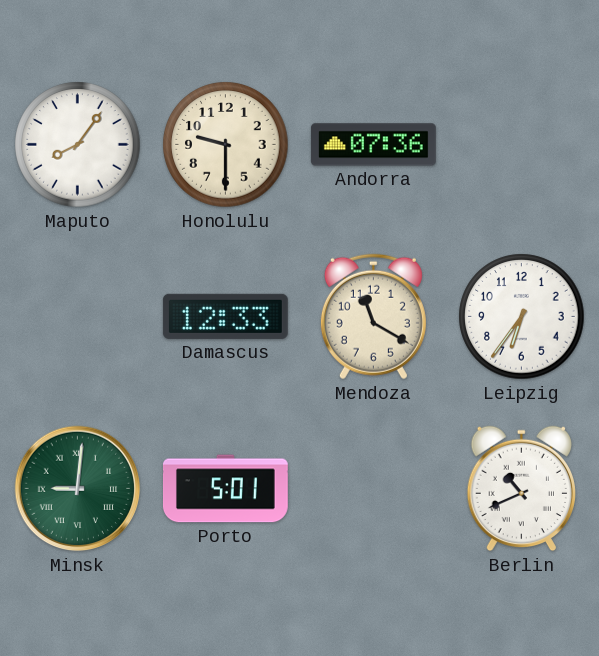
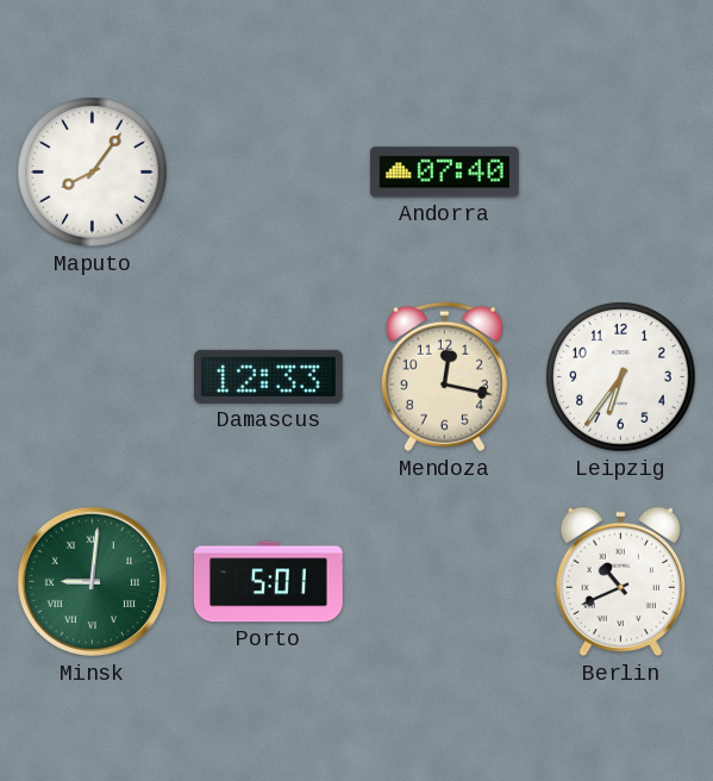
Honolulu: 9:30 -> none (226, 145)
Andorra: 07:36 -> 07:40 (444, 173)
Mendoza: 11:20 -> 12:17 (444, 377)
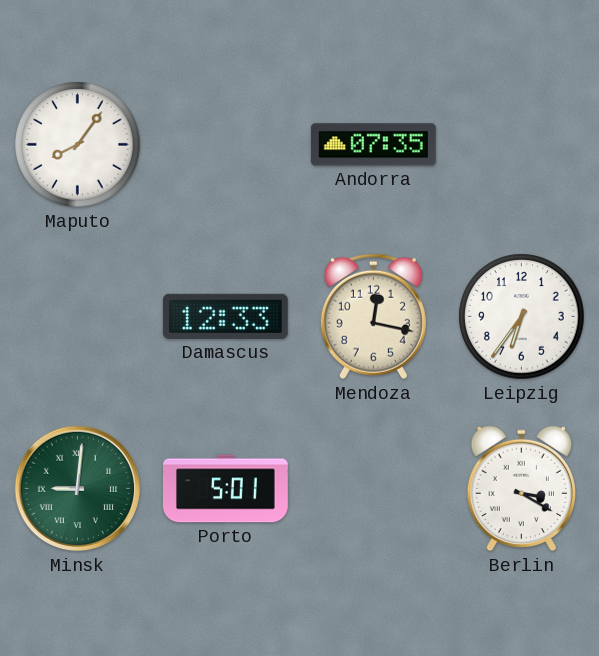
Andorra: 07:40 -> 07:35 (373, 145)
Berlin: 10:41 -> 3:20 (521, 489)
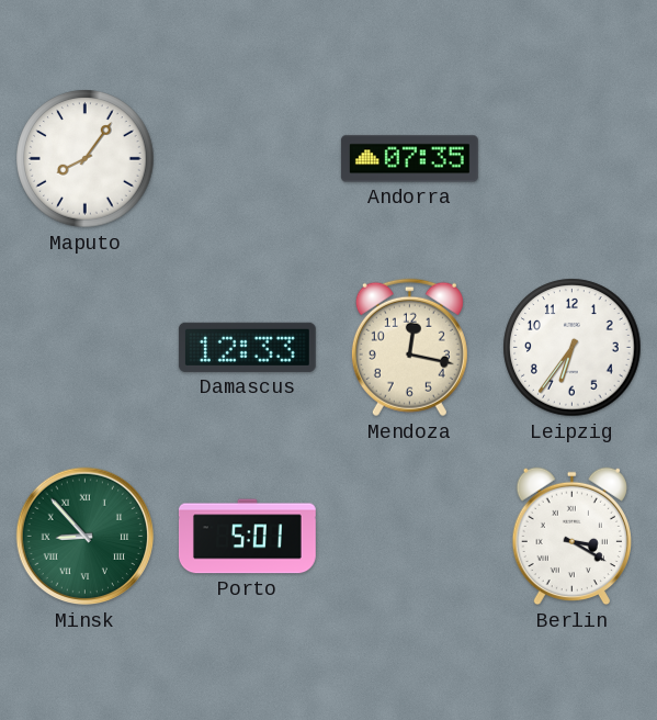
Minsk: 9:01 -> 8:53 (86, 537)
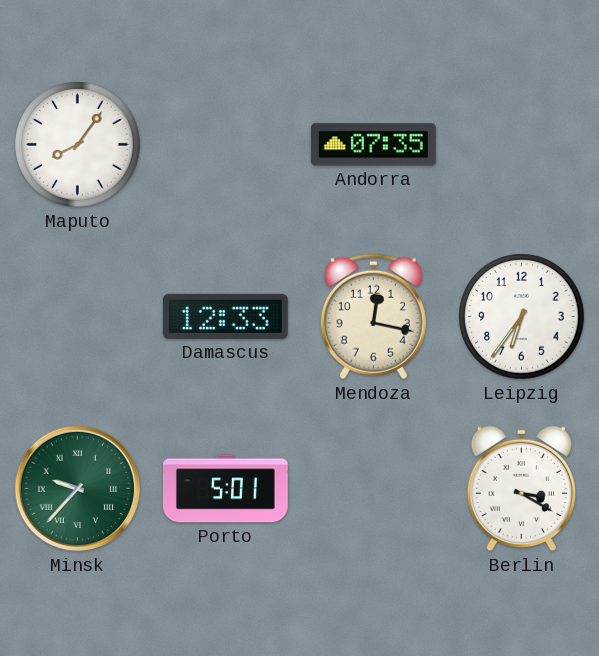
Minsk: 8:53 -> 9:37 (78, 489)
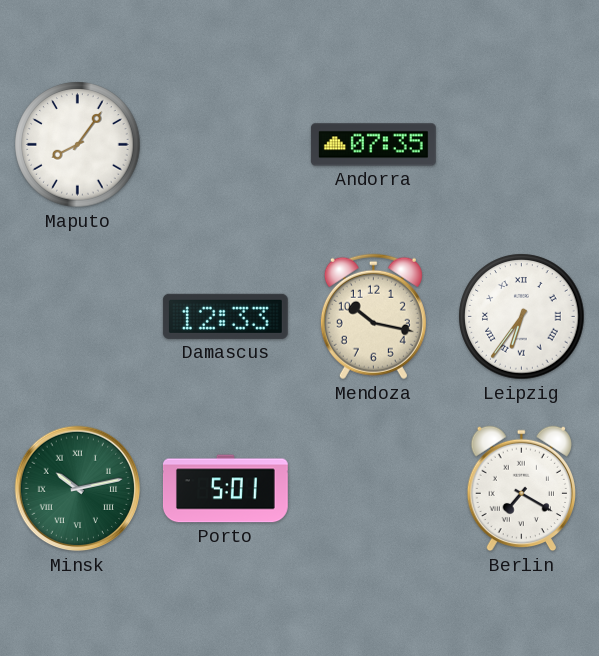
Mendoza: 12:17 -> 10:17 (373, 317)
Leipzig numerals: Arabic -> Roman (522, 317)
Minsk: 9:37 -> 10:13 (78, 489)
Berlin: 3:20 -> 7:20 (521, 489)
